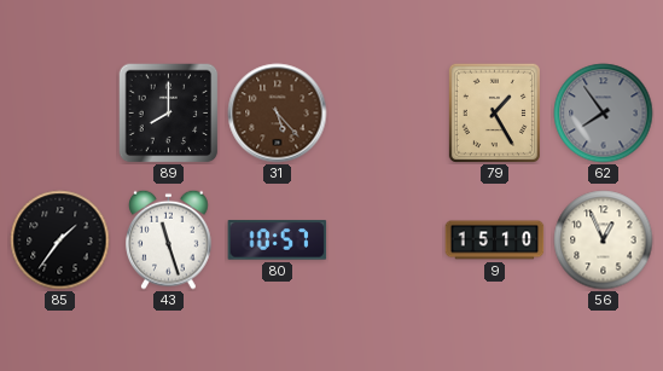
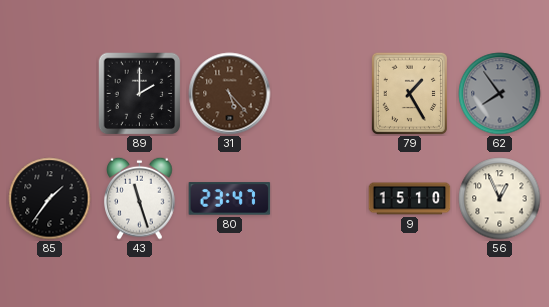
89: 8:00 -> 2:00 (139, 93)
80: 10:57 -> 23:47 (230, 199)
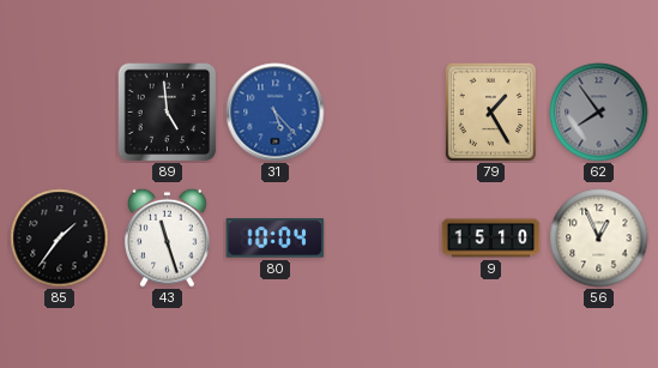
89: 2:00 -> 4:59 (167, 111)
31 dial: brown -> blue (276, 113)
80: 23:47 -> 10:04 (276, 239)
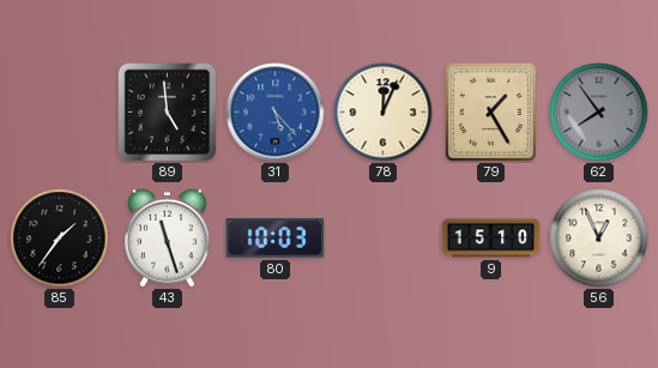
78: none -> 12:04 (384, 113)
80: 10:04 -> 10:03 (276, 239)
